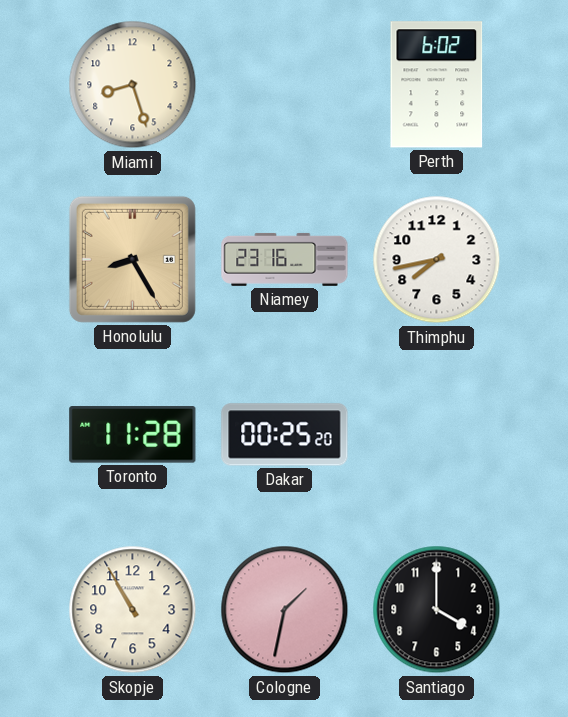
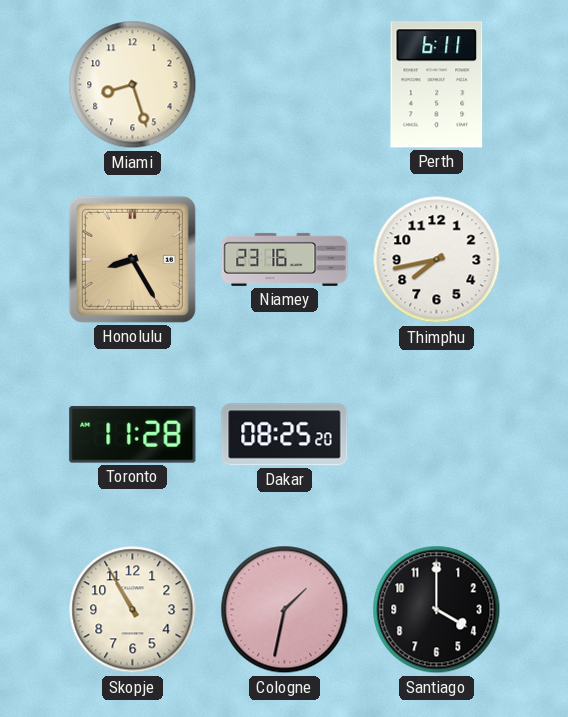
Perth: 6:02 -> 6:11 (437, 85)
Dakar: 00:25 -> 08:25 (285, 435)
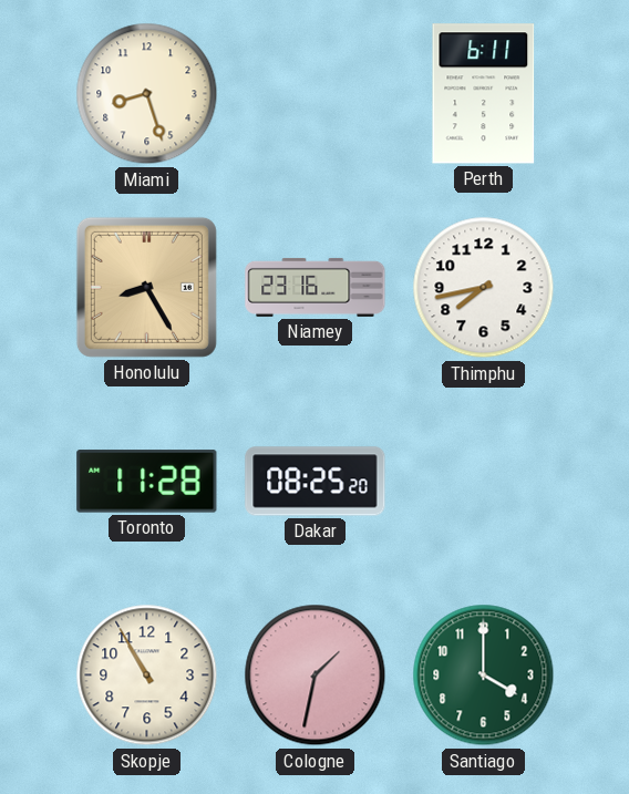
Santiago dial: black -> green (484, 676)
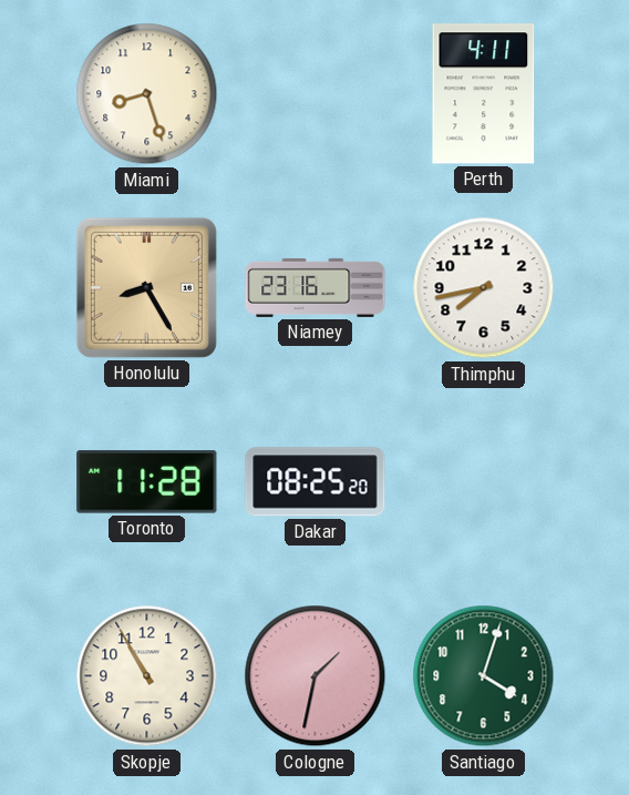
Perth: 6:11 -> 4:11 (484, 94)
Santiago: 4:00 -> 4:03 (484, 676)
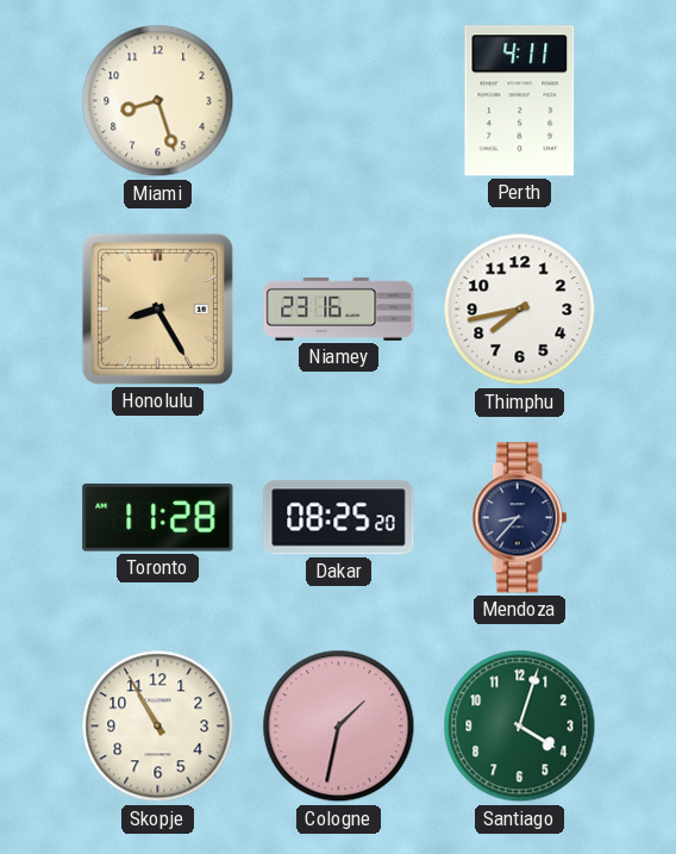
Mendoza: none -> 8:37 (520, 518)
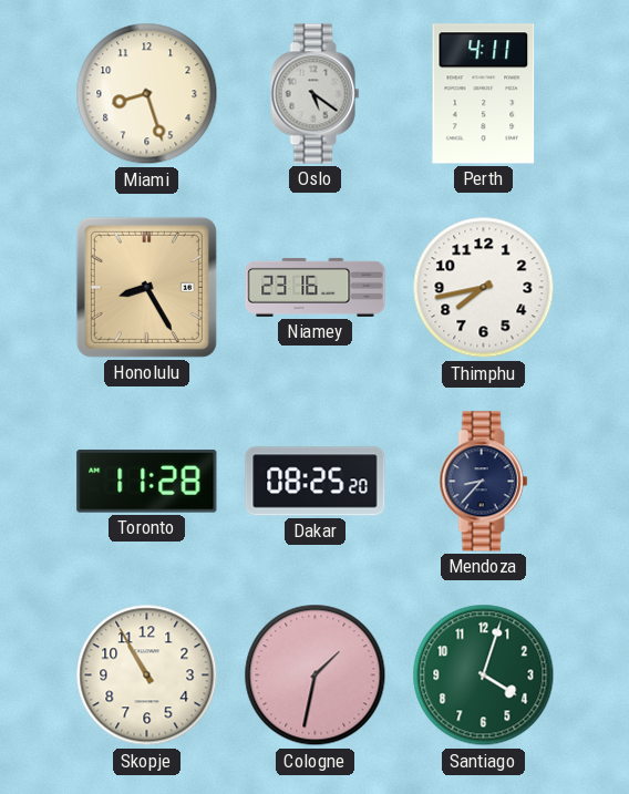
Oslo: none -> 5:21 (316, 94)
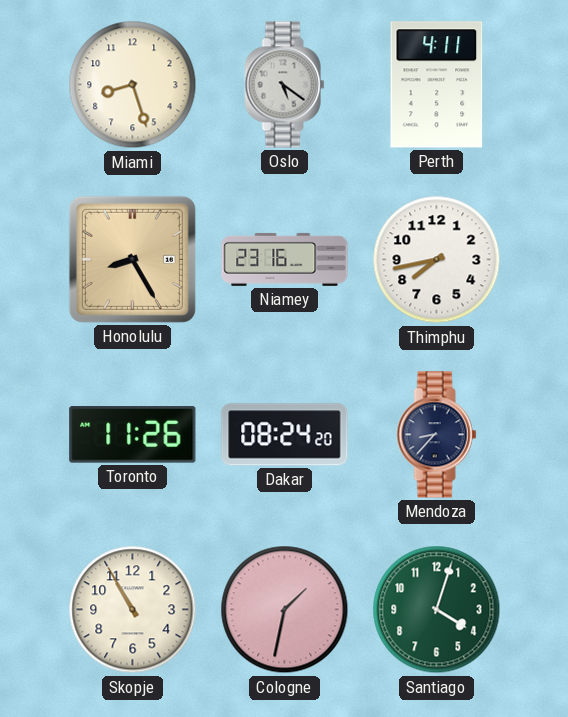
Toronto: 11:28 -> 11:26 (133, 435)
Dakar: 08:25 -> 08:24 (285, 435)
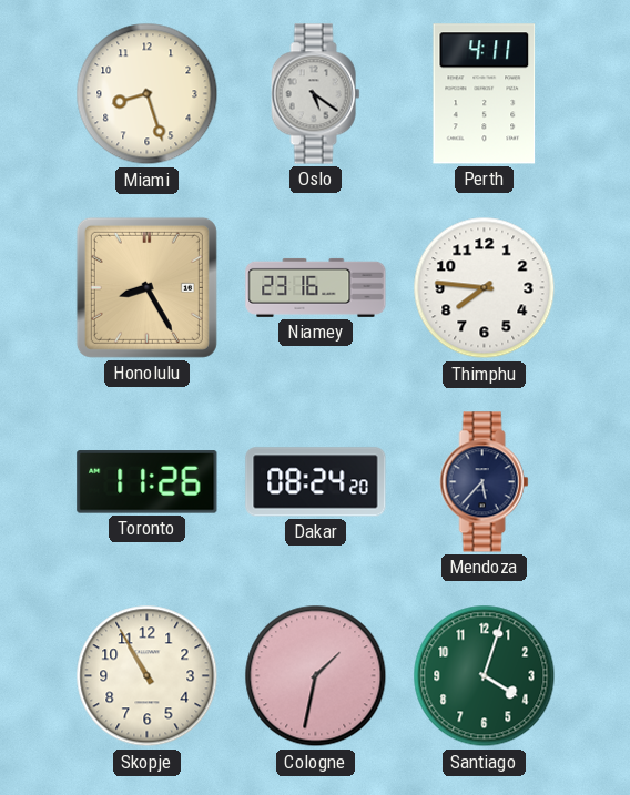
Thimphu: 7:43 -> 7:46 (485, 288)
Mendoza: 8:37 -> 5:37 (485, 482)
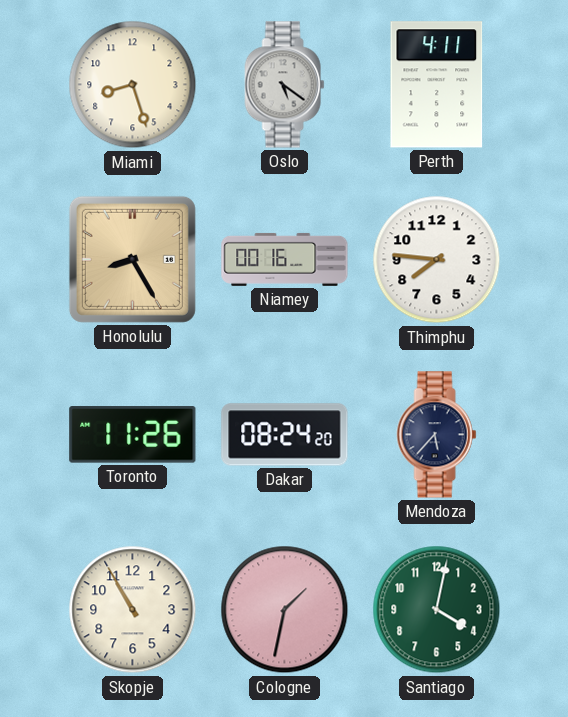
Niamey: 23:16 -> 00:16 (285, 259)
Santiago: 4:03 -> 4:02 (437, 610)
